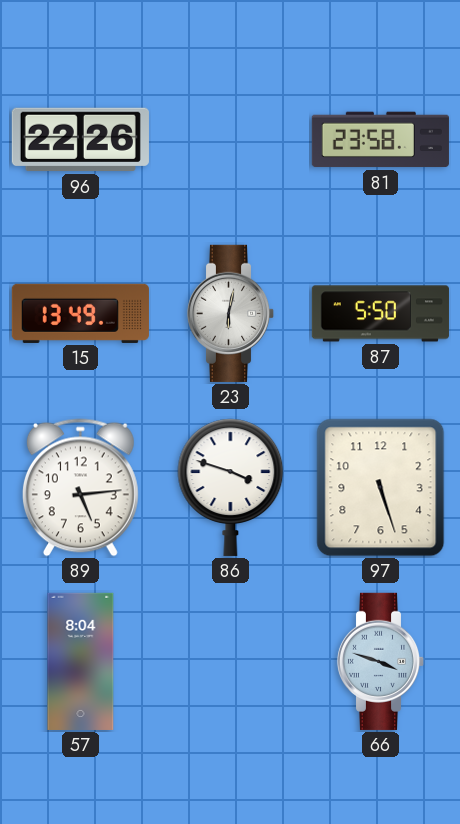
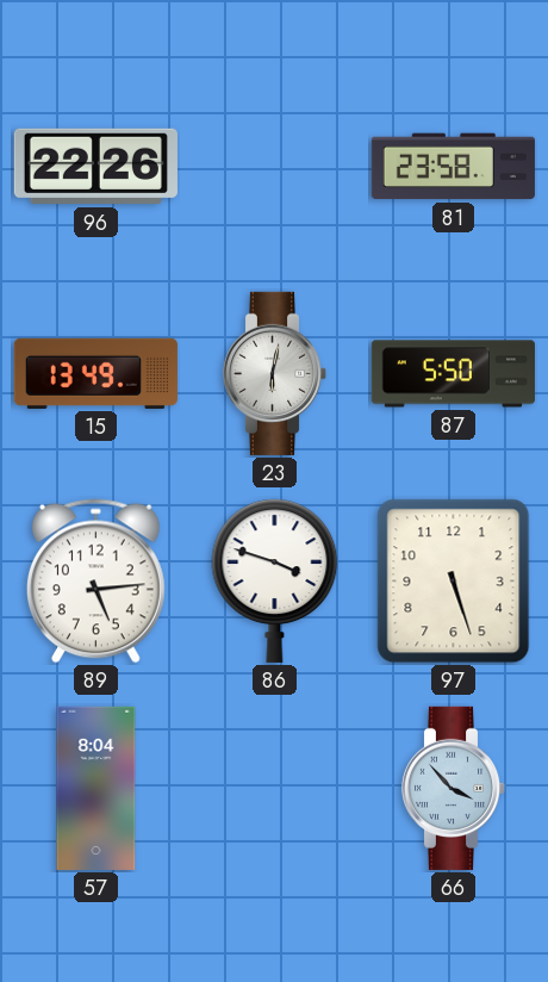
66: 3:48 -> 3:53 (454, 788)
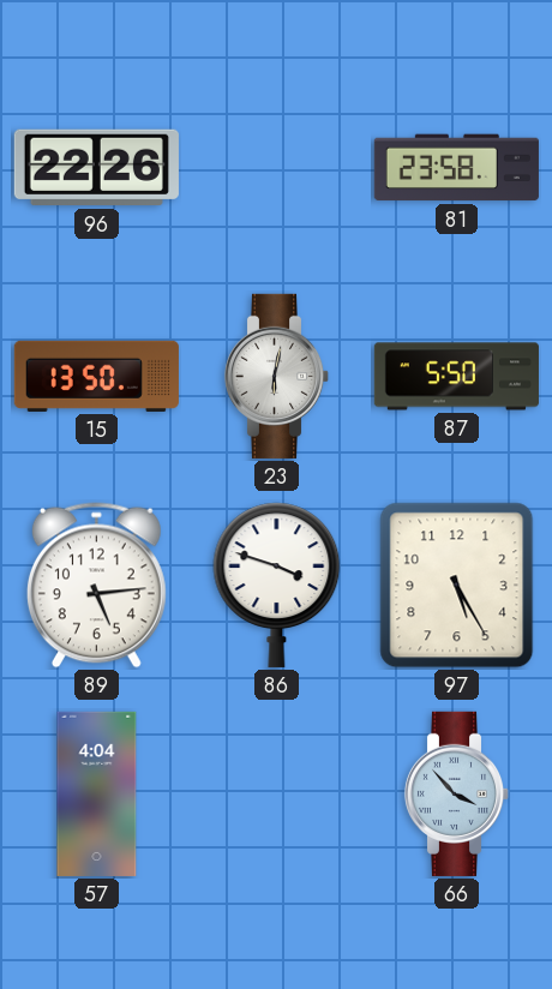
15: 13:49 -> 13:50 (96, 376)
97: 5:27 -> 5:25 (457, 586)
57: 8:04 -> 4:04 (97, 793)
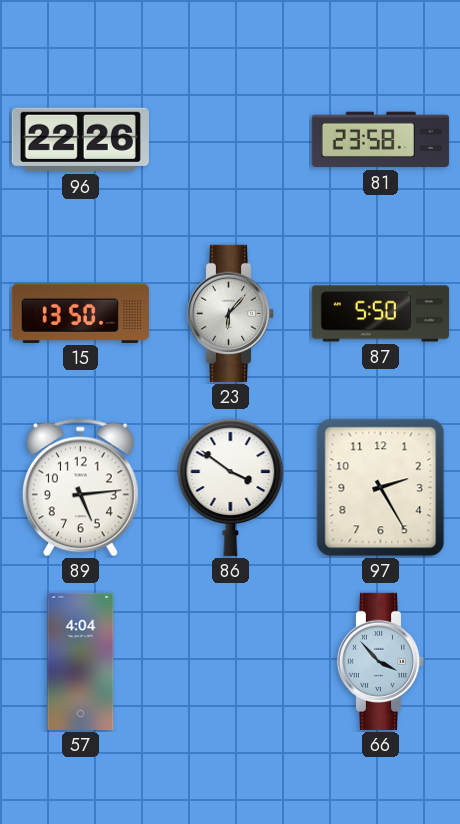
23: 6:02 -> 6:07 (231, 313)
86: 3:48 -> 3:51 (231, 487)
97: 5:25 -> 2:25 (381, 488)
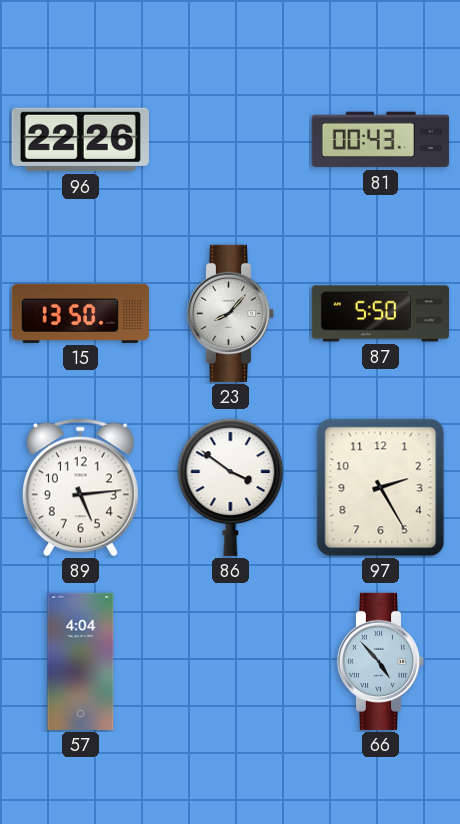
81: 23:58 -> 00:43 (380, 140)
23: 6:07 -> 8:07 (231, 313)
66: 3:53 -> 4:53 (381, 661)
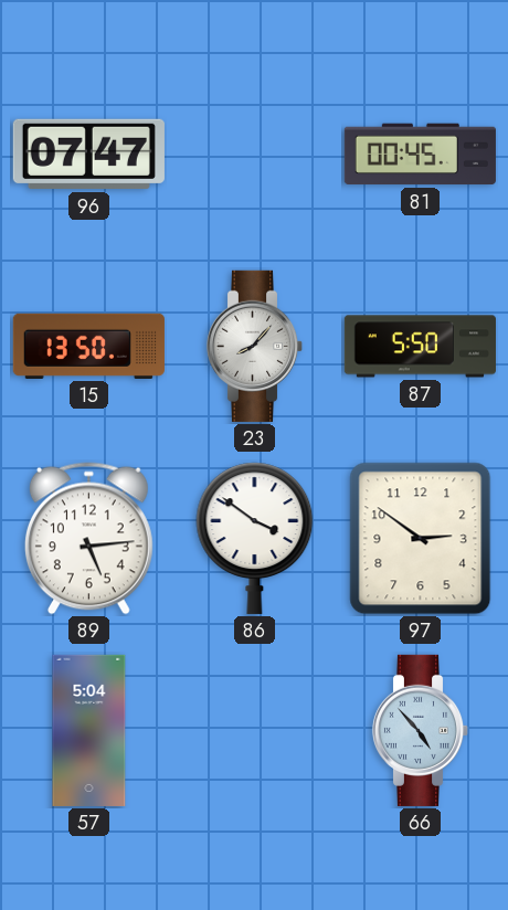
96: 22:26 -> 07:47 (88, 155)
81: 00:43 -> 00:45 (420, 155)
97: 2:25 -> 2:51 (421, 539)
57: 4:04 -> 5:04 (89, 730)
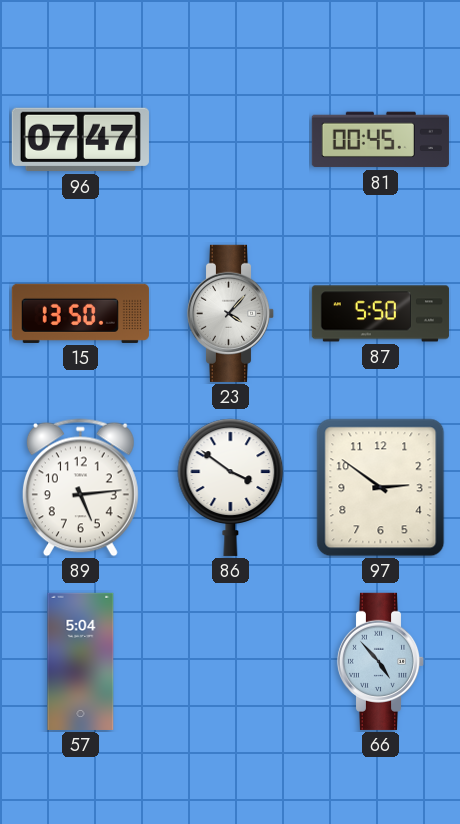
23: 8:07 -> 4:07 (231, 313)
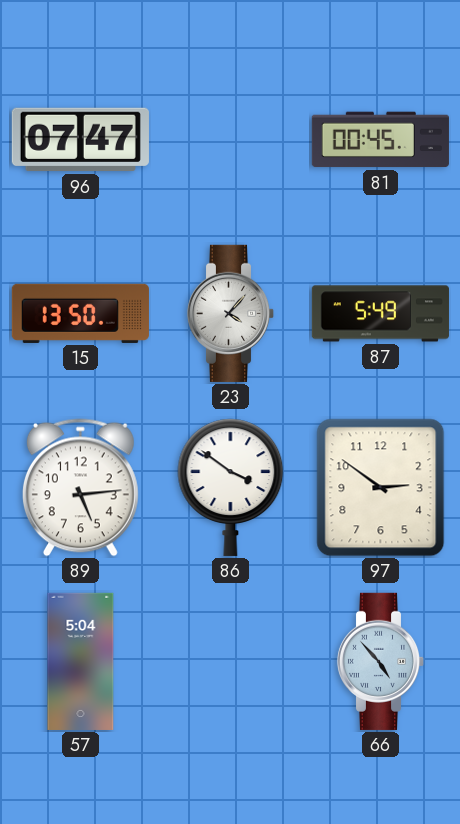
87: 5:50 -> 5:49 (380, 314)
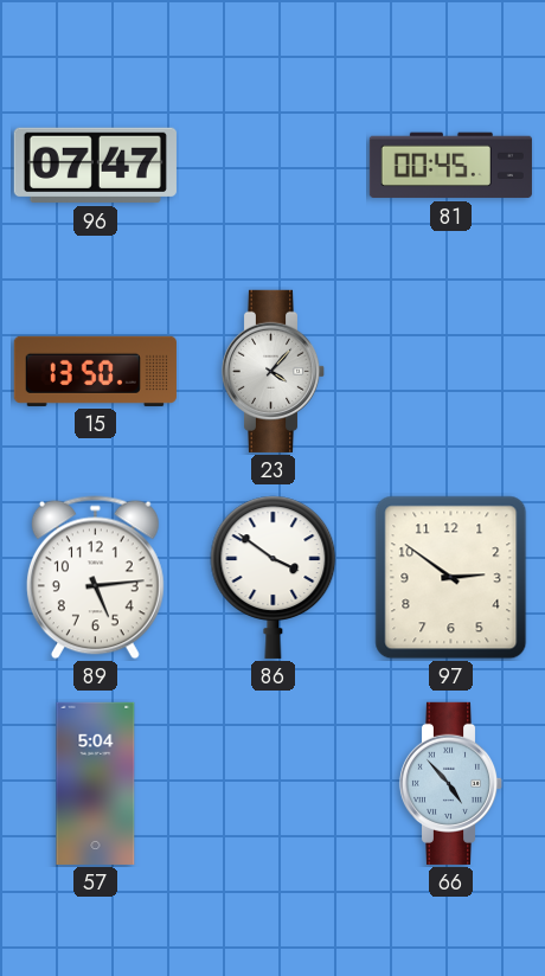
87: 5:49 -> none (380, 314)
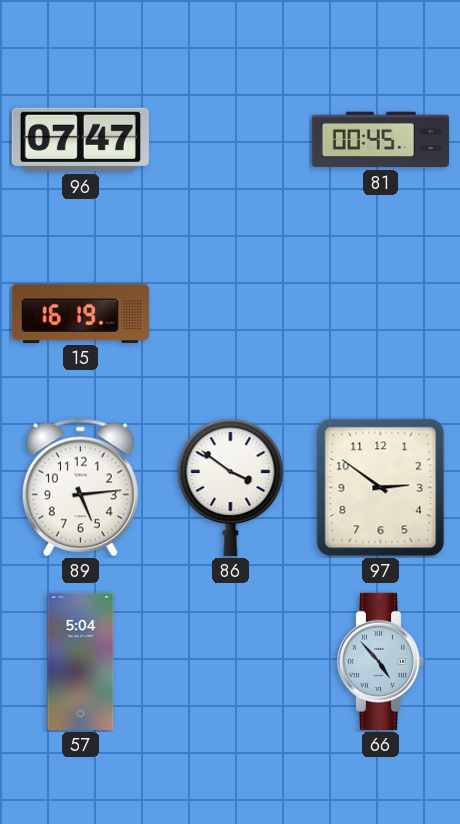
15: 13:50 -> 16:19 (80, 313)
23: 4:07 -> none (274, 371)
